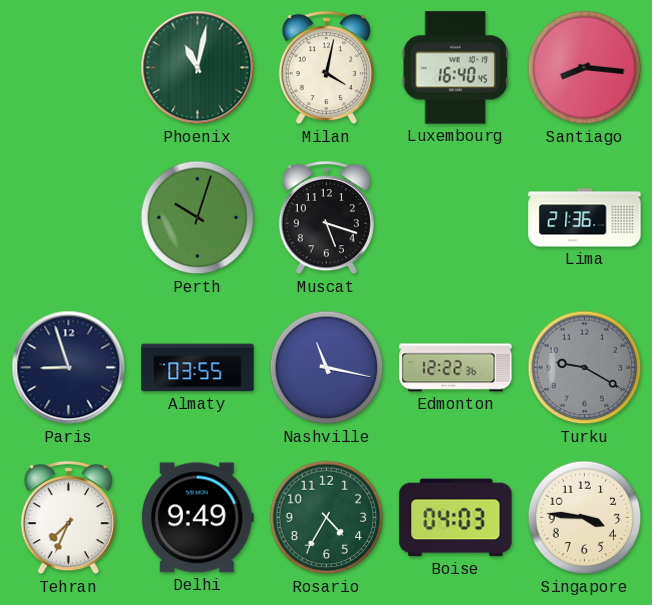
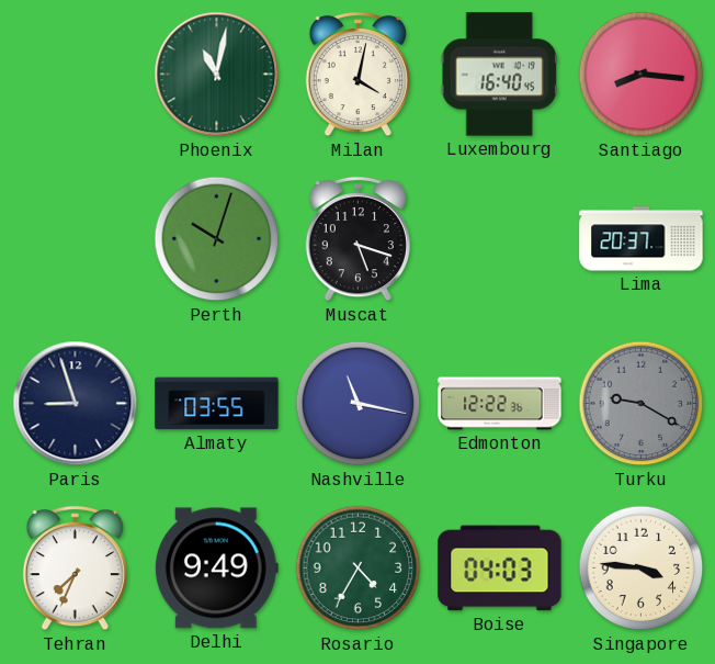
Lima: 21:36 -> 20:37 (642, 239)
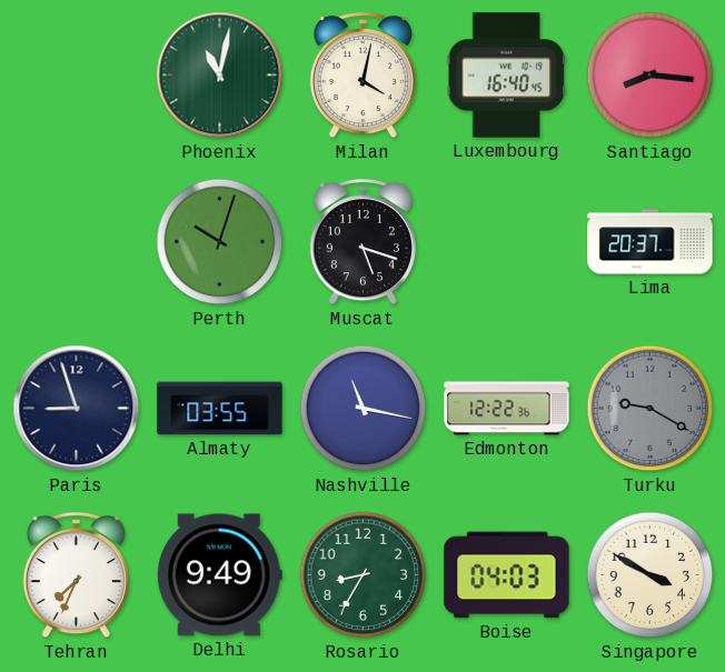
Rosario: 4:35 -> 8:35 (364, 575)
Singapore: 3:46 -> 3:50 (650, 575)
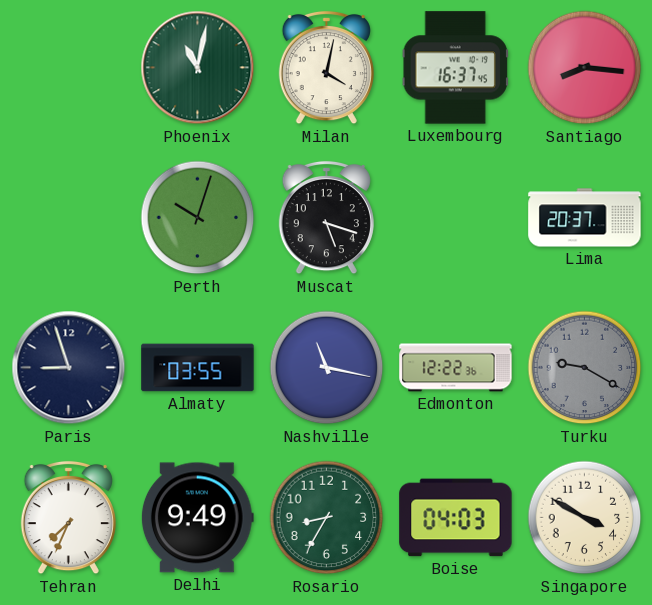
Luxembourg: 16:40 -> 16:37 (455, 68)
